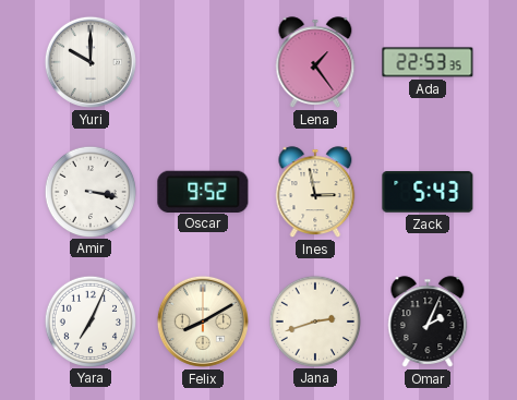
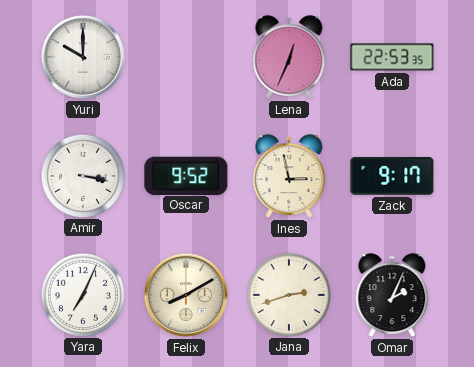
Lena: 1:24 -> 12:34 (289, 57)
Zack: 5:43 -> 9:17 (392, 177)
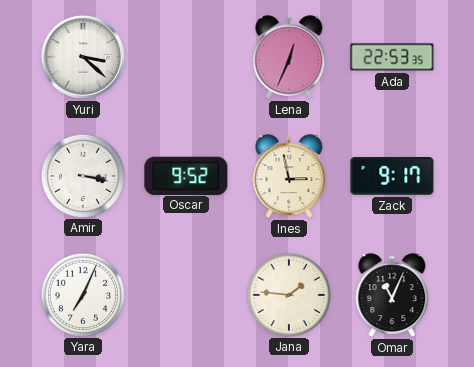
Yuri: 10:00 -> 3:22 (83, 57)
Felix: 8:10 -> none (186, 295)
Jana: 2:42 -> 1:46 (288, 294)
Omar: 2:04 -> 11:04 (392, 295)
